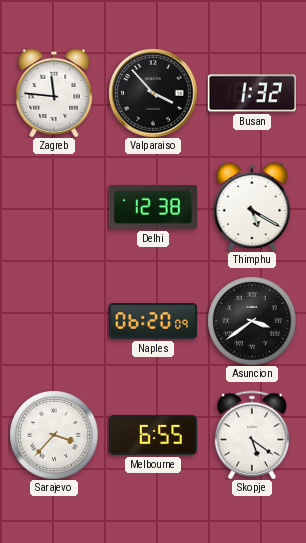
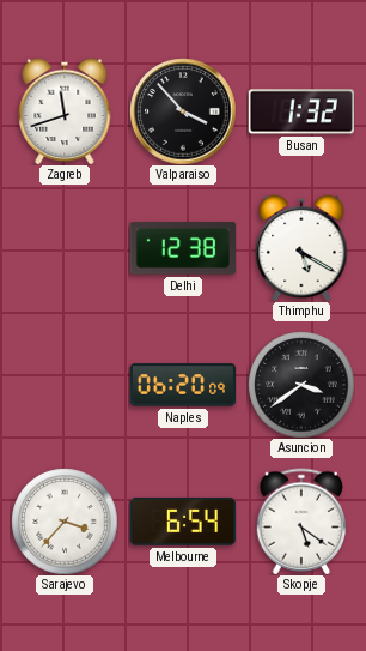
Zagreb: 11:46 -> 11:42 (65, 111)
Melbourne: 6:55 -> 6:54 (183, 522)
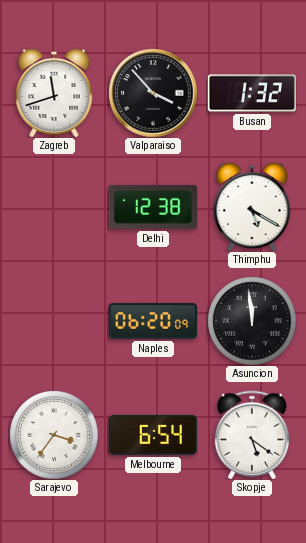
Asuncion: 3:39 -> 11:59 (252, 321)
Sarajevo: 3:37 -> 3:36 (54, 435)
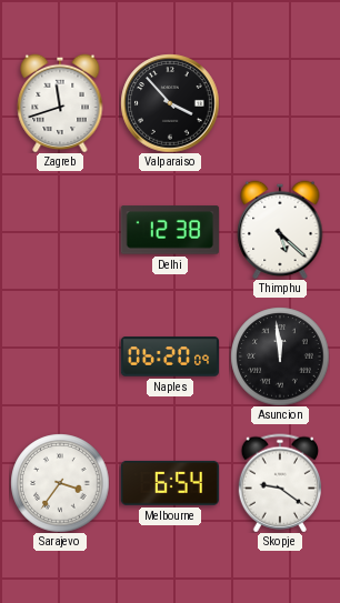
Busan: 1:32 -> none (252, 93)
Thimphu: 5:20 -> 5:22 (280, 230)
Skopje: 5:21 -> 9:21 (279, 483)
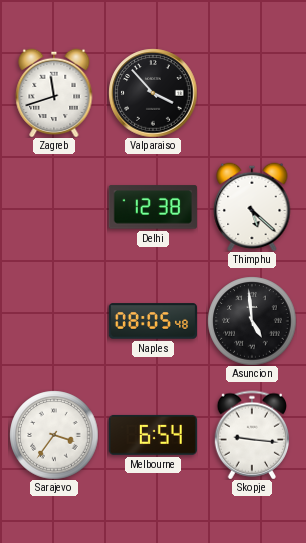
Naples: 06:20 -> 08:05 (152, 321)
Asuncion: 11:59 -> 4:59 (252, 321)
Skopje: 9:21 -> 9:16 (251, 435)
